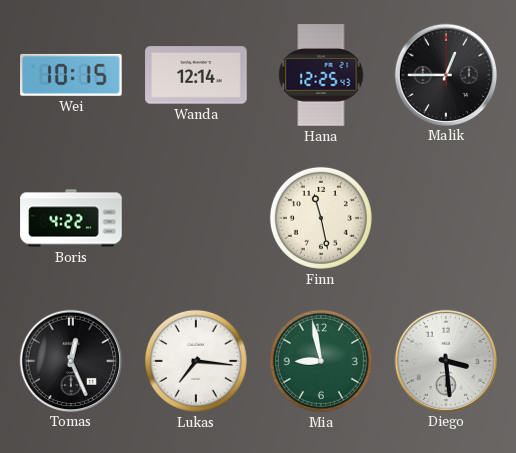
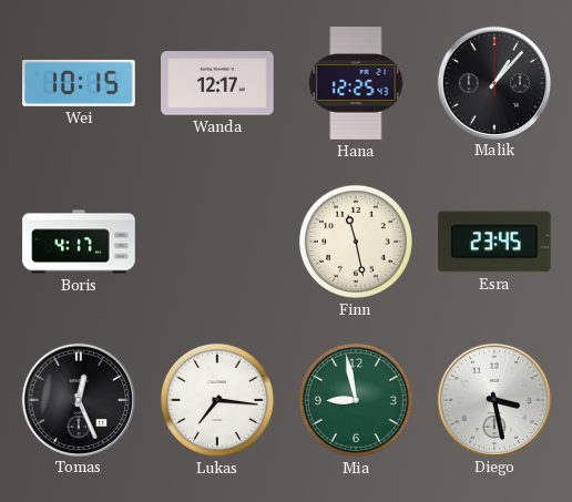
Wanda: 12:14 -> 12:17 (217, 83)
Malik: 12:45 -> 1:07 (493, 82)
Boris: 4:22 -> 4:17 (79, 242)
Esra: none -> 23:45 (494, 242)
Diego: 3:29 -> 3:28 (493, 399)
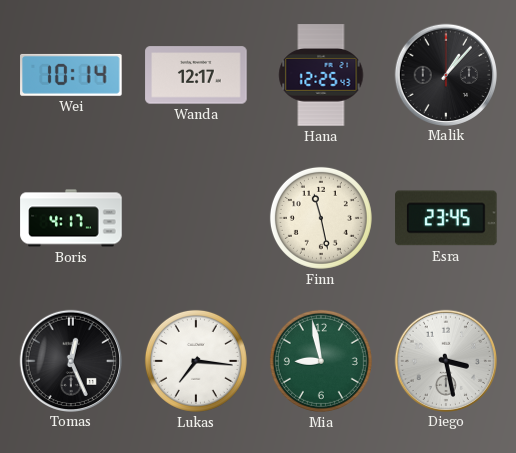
Wei: 10:15 -> 10:14 (71, 75)
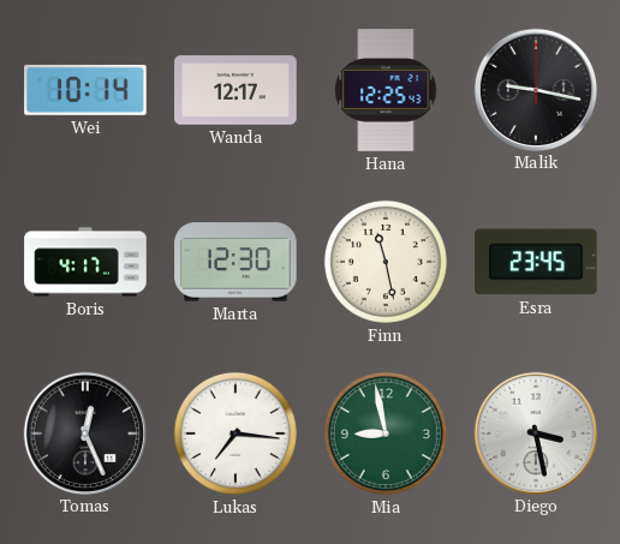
Malik: 1:07 -> 9:17 (535, 89)
Marta: none -> 12:30 (236, 262)
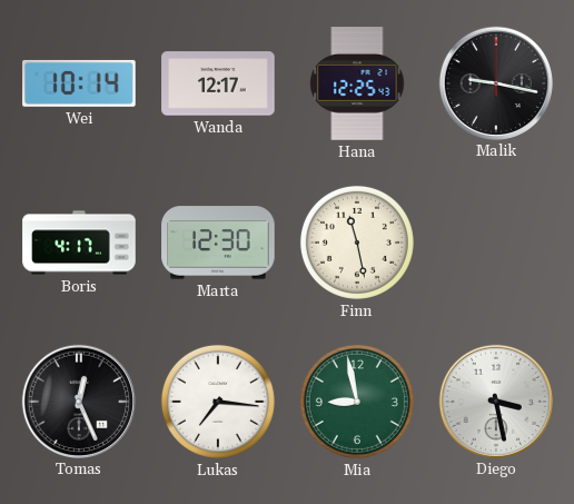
Esra: 23:45 -> none (536, 262)
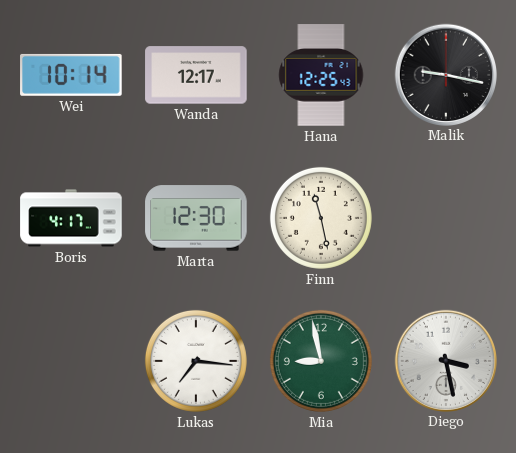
Tomas: 12:26 -> none (78, 401)
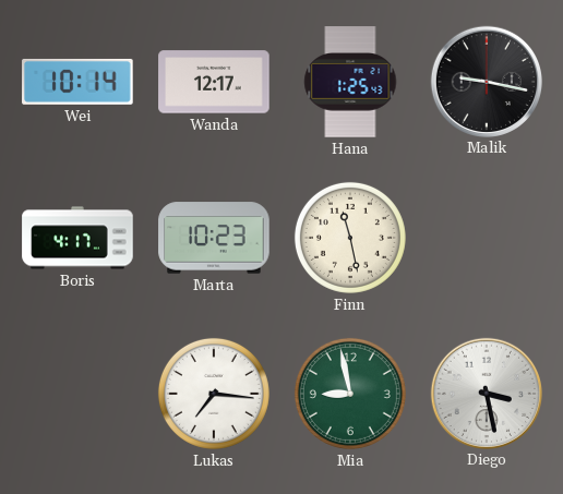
Hana: 12:25 -> 1:25 (350, 82)
Marta: 12:30 -> 10:23 (214, 238)
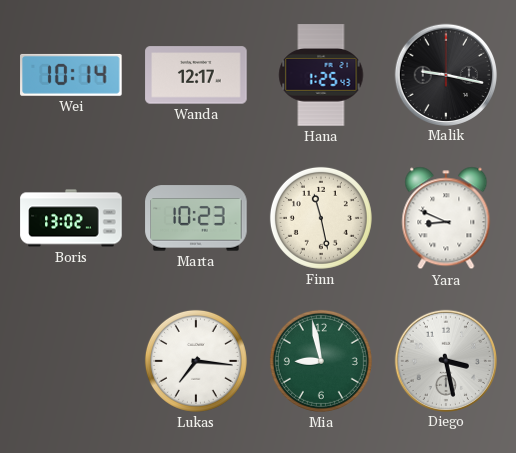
Boris: 4:17 -> 13:02 (71, 218)
Yara: none -> 8:49 (446, 218)
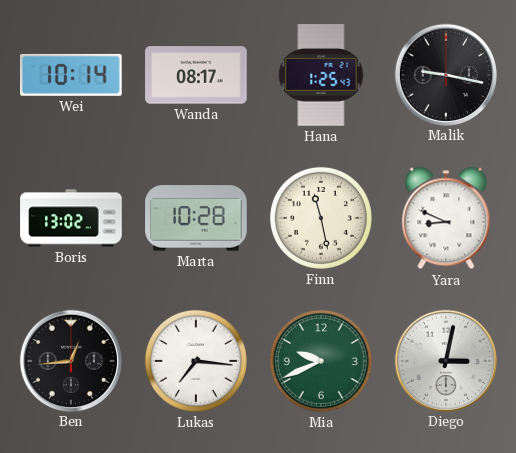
Wanda: 12:17 -> 08:17 (196, 75)
Marta: 10:23 -> 10:28 (196, 218)
Ben: none -> 12:44 (70, 360)
Mia: 8:58 -> 9:41 (321, 361)
Diego: 3:28 -> 3:02 (445, 360)
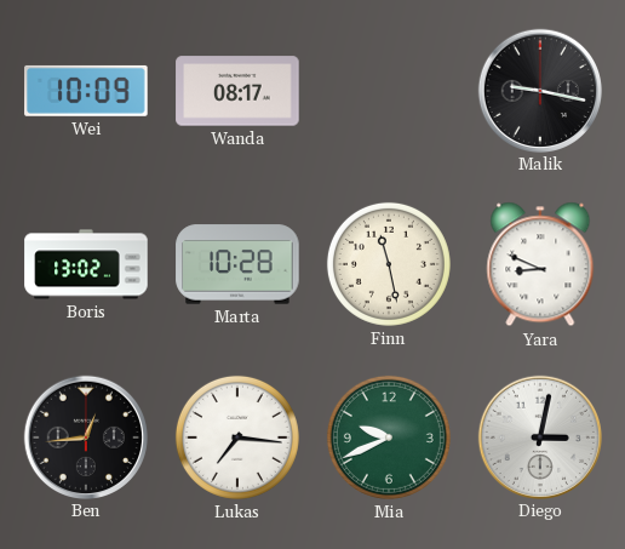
Wei: 10:14 -> 10:09 (86, 91)
Hana: 1:25 -> none (321, 75)
